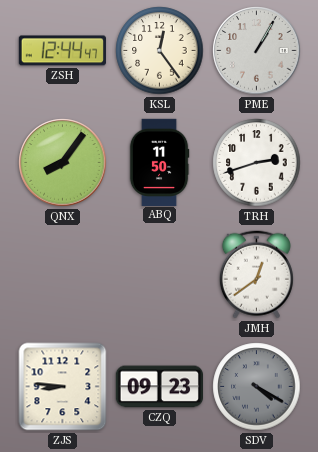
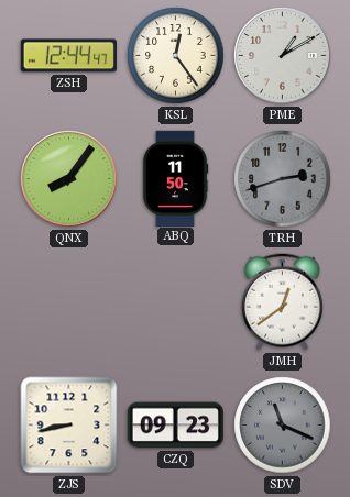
PME: 1:05 -> 1:10 (283, 56)
TRH dial: white -> grey (283, 179)
ZJS: 8:46 -> 8:43 (69, 426)
SDV: 4:20 -> 11:19 (283, 426)
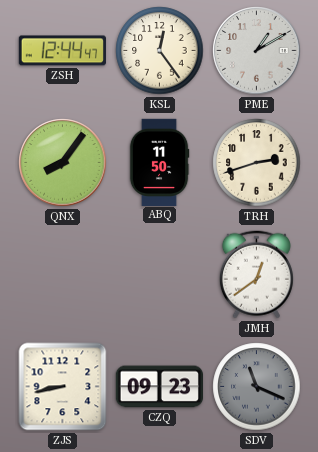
TRH dial: grey -> cream (257, 163)
